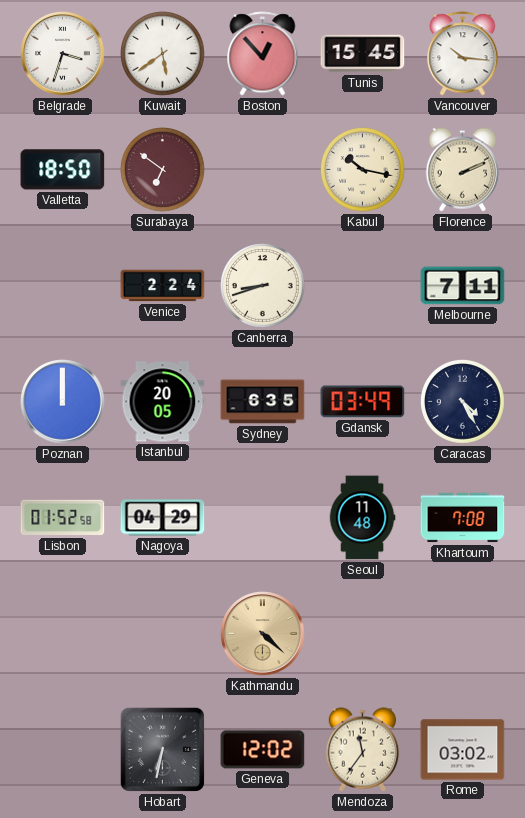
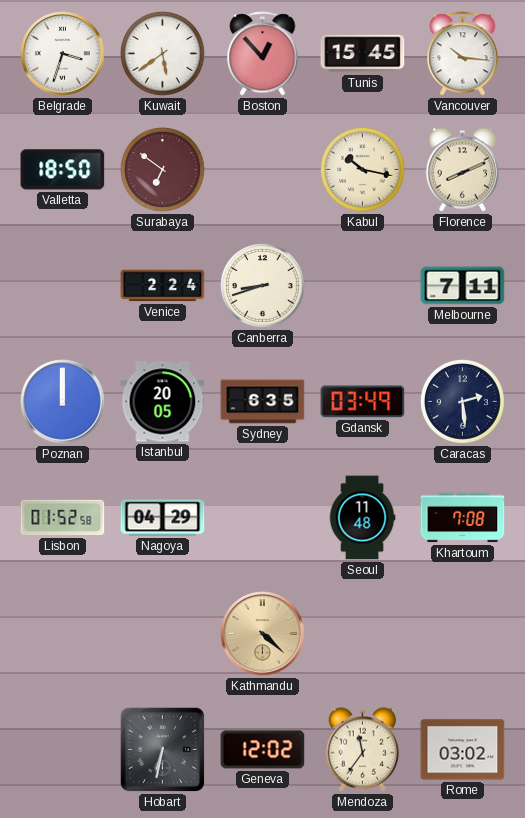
Florence: 2:11 -> 8:11 (463, 170)
Caracas: 4:25 -> 2:29 (463, 402)
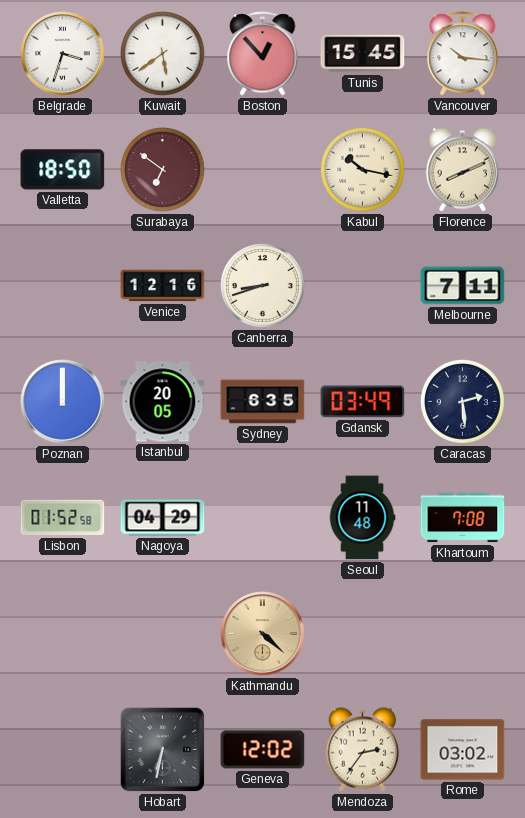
Venice: 2:24 -> 12:16 (163, 286)
Mendoza: 11:36 -> 2:36 (363, 750)
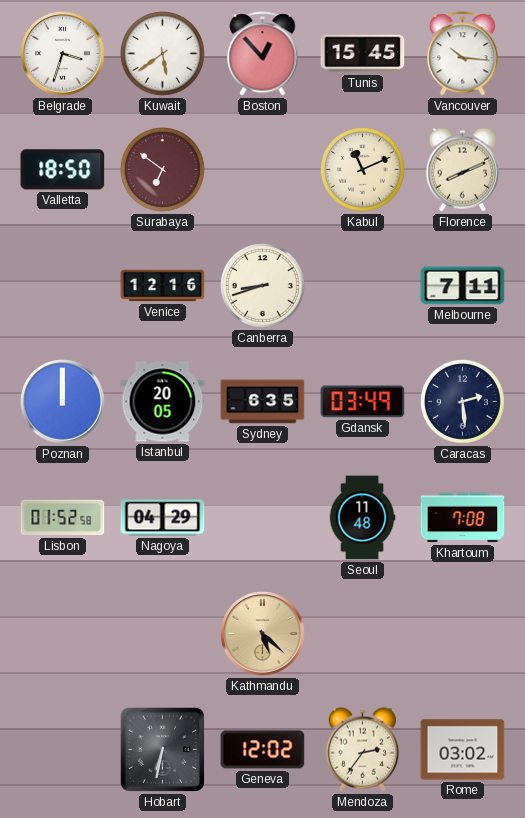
Kabul: 10:17 -> 11:11 (363, 170)
Kathmandu: 4:22 -> 5:22 (263, 634)
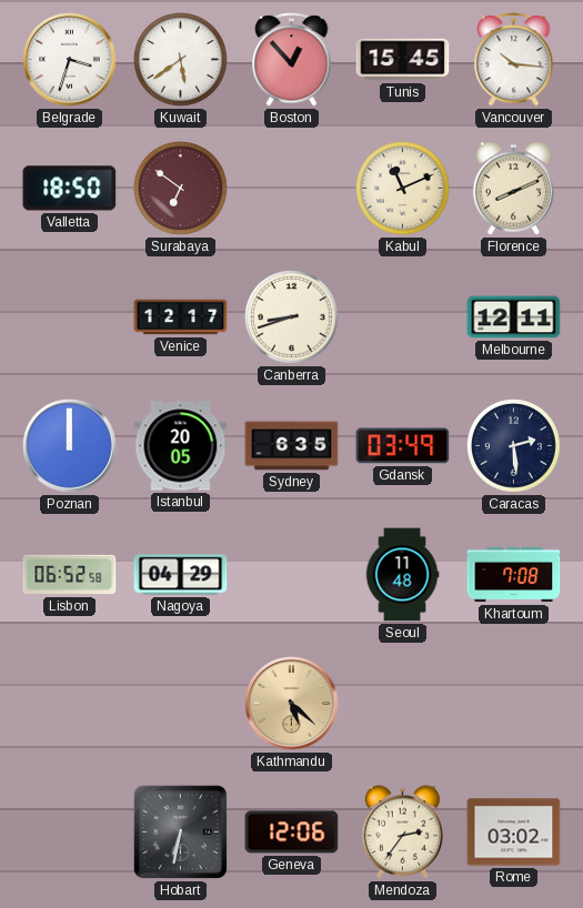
Venice: 12:16 -> 12:17 (181, 317)
Melbourne: 7:11 -> 12:11 (514, 317)
Lisbon: 01:52 -> 06:52 (70, 575)
Geneva: 12:02 -> 12:06 (292, 833)
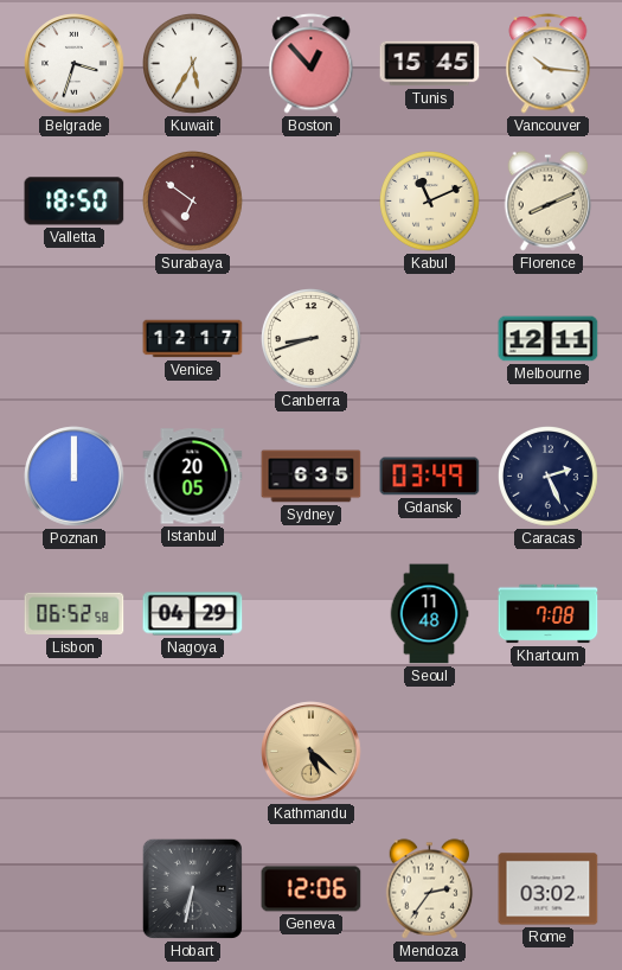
Kuwait: 5:39 -> 5:35 (193, 64)
Caracas: 2:29 -> 2:26 (549, 477)
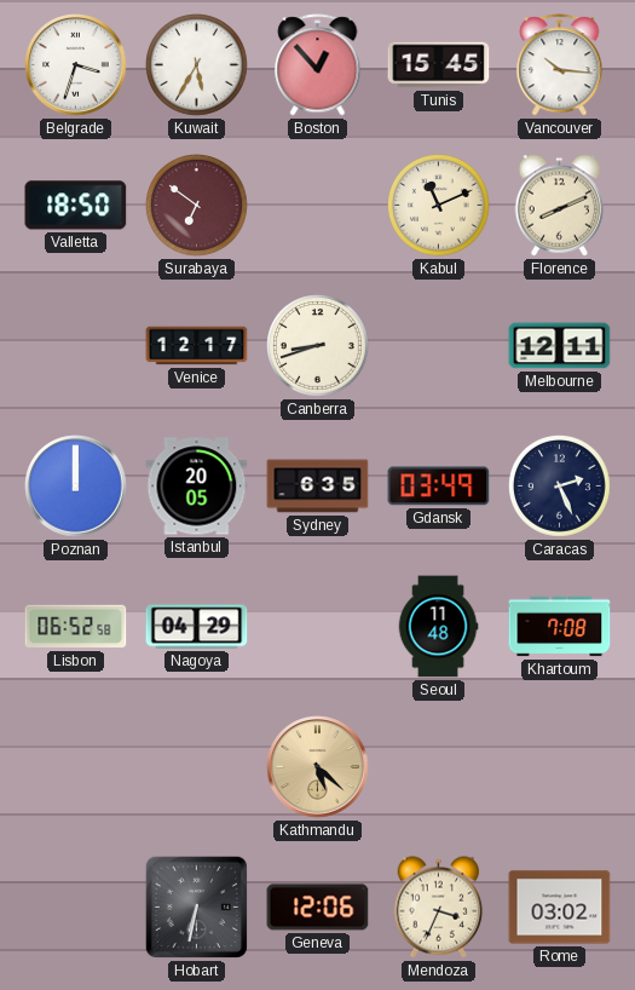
Mendoza: 2:36 -> 3:34 (439, 908)
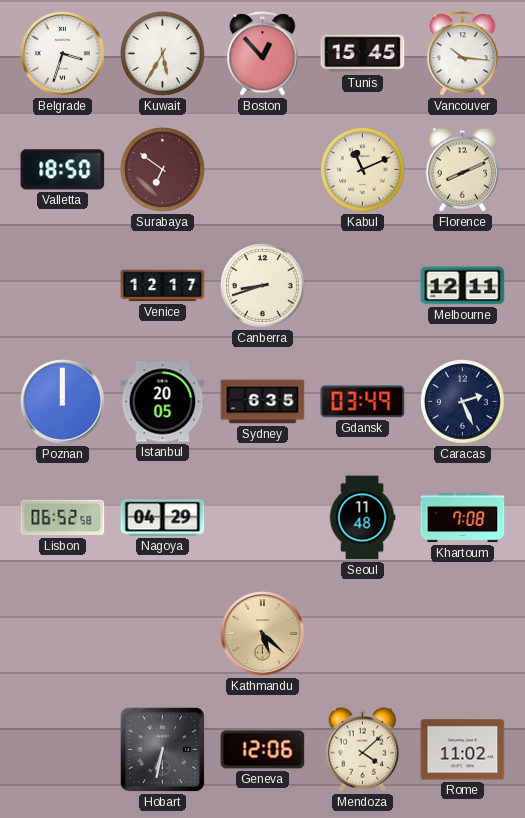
Mendoza: 3:34 -> 4:08 (363, 750)
Rome: 03:02 -> 11:02 (463, 750)
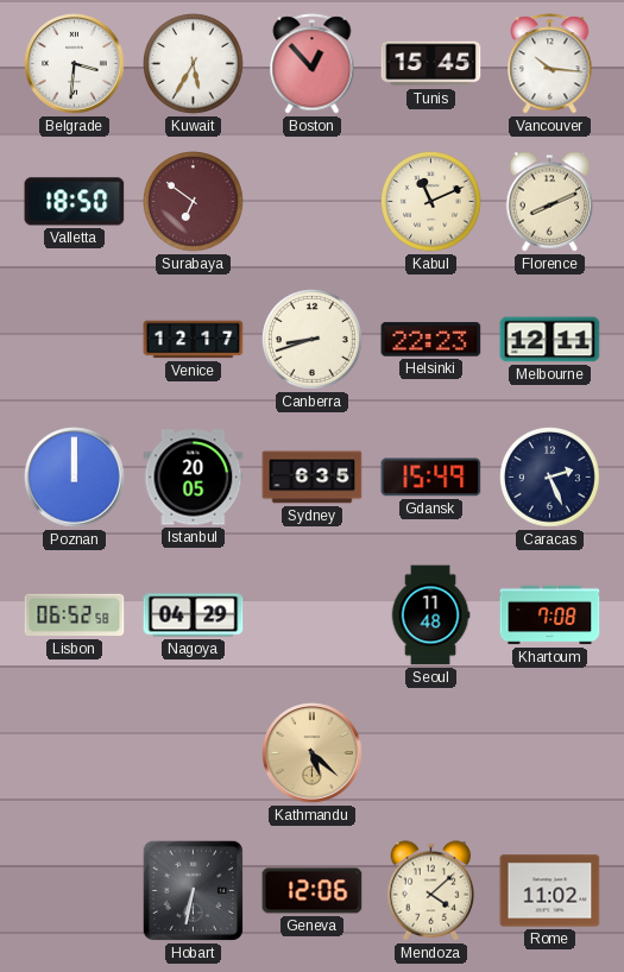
Belgrade: 3:33 -> 3:31 (75, 64)
Helsinki: none -> 22:23 (431, 340)
Gdansk: 03:49 -> 15:49 (431, 478)
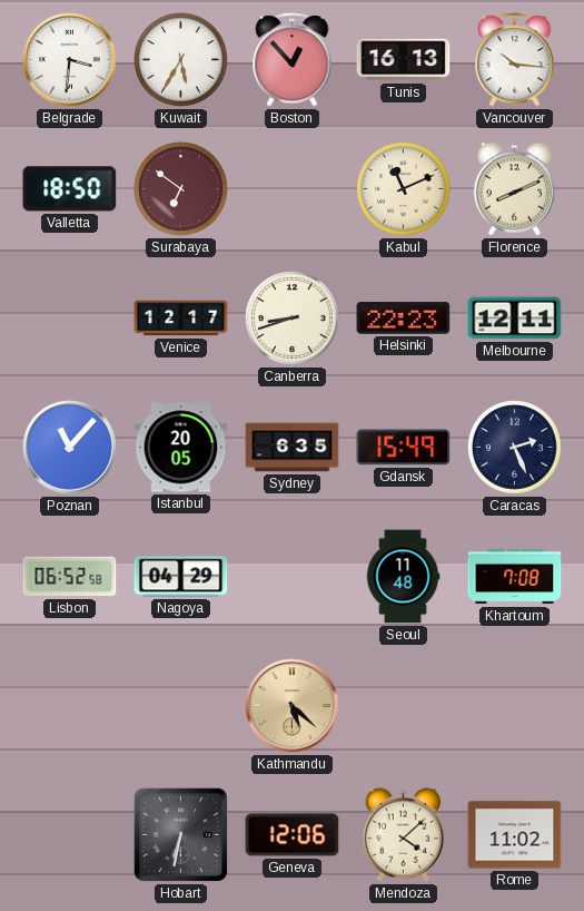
Tunis: 15:45 -> 16:13 (404, 60)
Poznan: 12:00 -> 11:07 (70, 448)
